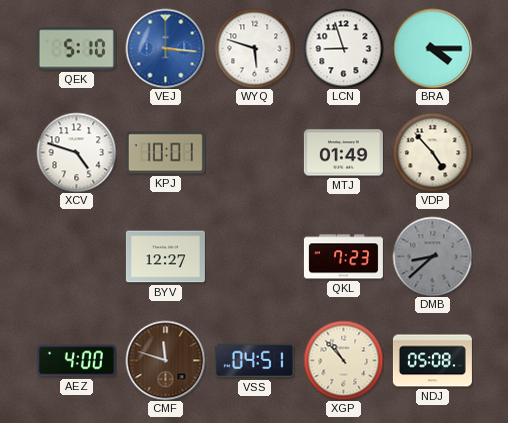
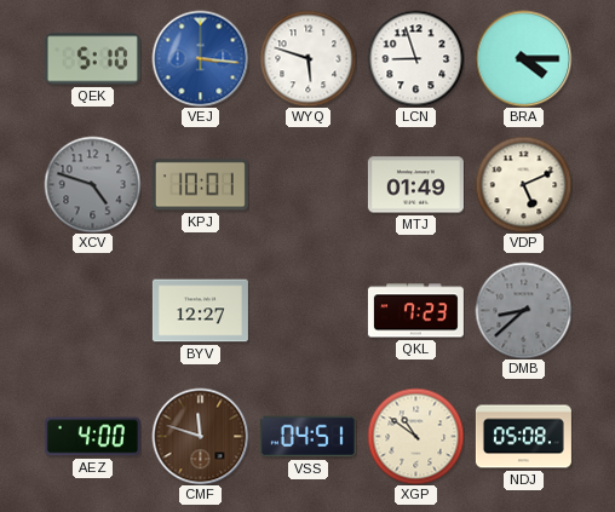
XCV dial: white -> grey (92, 184)
VDP: 4:53 -> 5:11 (523, 184)
XGP: 10:53 -> 10:51 (415, 436)
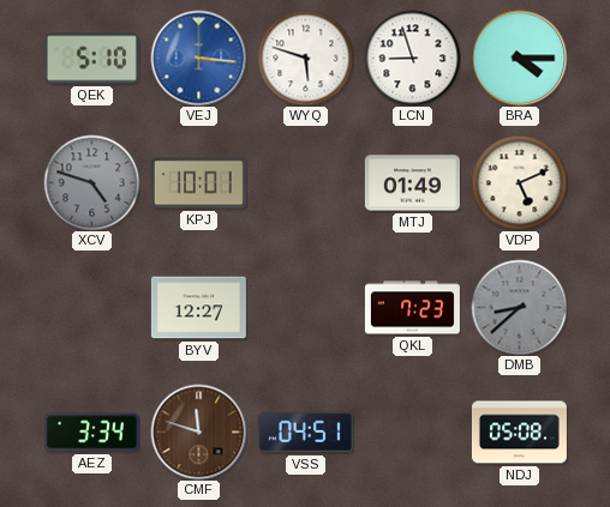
AEZ: 4:00 -> 3:34 (91, 433)
XGP: 10:51 -> none (415, 436)
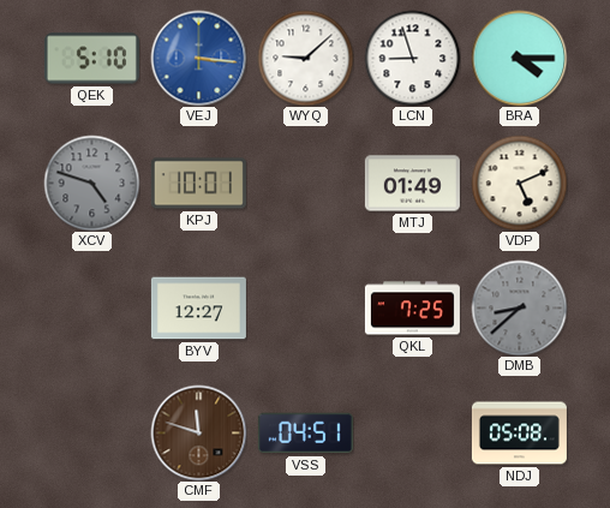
WYQ: 5:48 -> 9:08 (305, 58)
QKL: 7:23 -> 7:25 (412, 309)
AEZ: 3:34 -> none (91, 433)
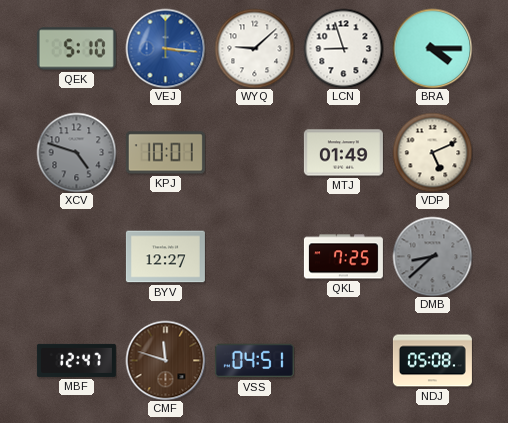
MBF: none -> 12:47 (76, 360)
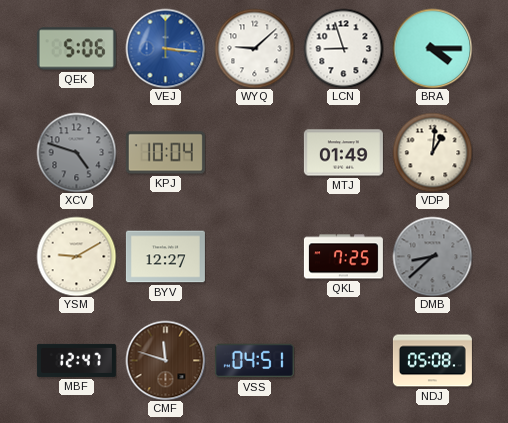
QEK: 5:10 -> 5:06 (76, 49)
KPJ: 10:01 -> 10:04 (165, 153)
VDP: 5:11 -> 1:01 (432, 152)
YSM: none -> 9:10 (76, 256)
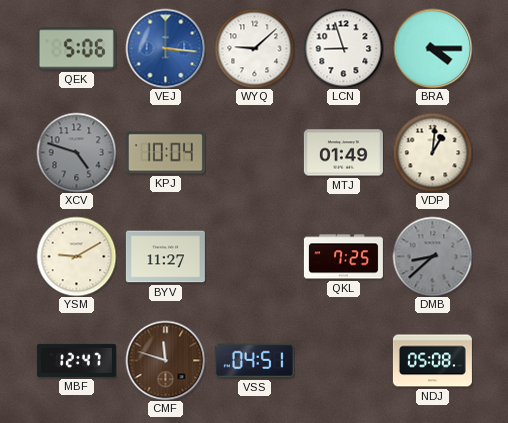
BYV: 12:27 -> 11:27 (165, 257)
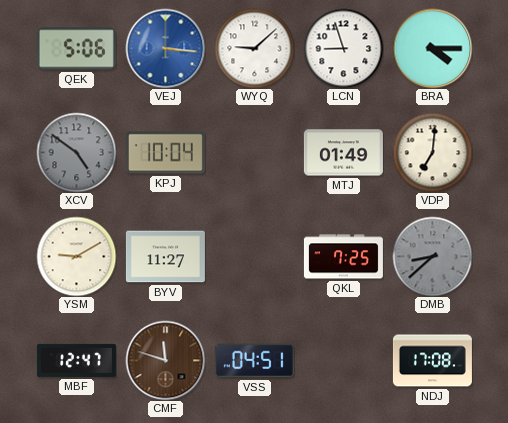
XCV: 4:48 -> 4:51 (76, 152)
VDP: 1:01 -> 7:01 (432, 152)
NDJ: 05:08 -> 17:08 (432, 361)
